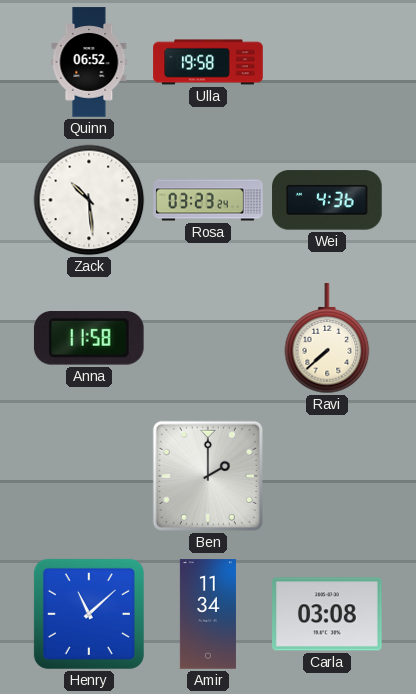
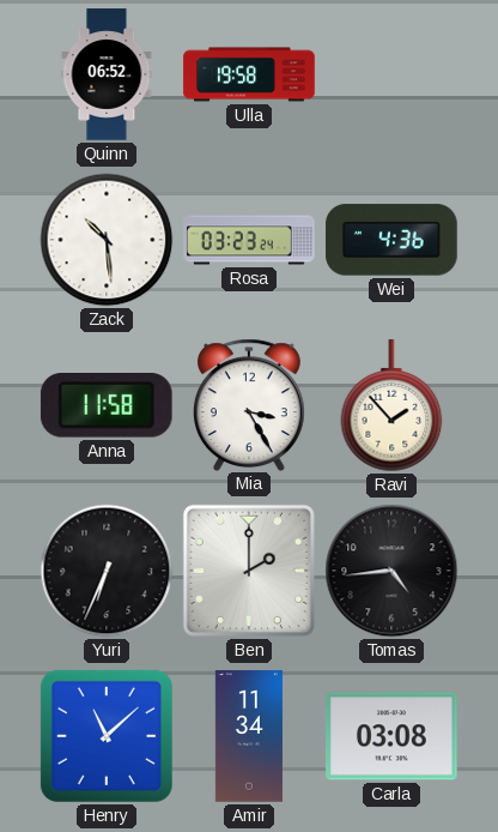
Mia: none -> 3:25 (249, 404)
Ravi: 7:38 -> 1:53 (391, 406)
Yuri: none -> 6:34 (107, 571)
Tomas: none -> 4:44 (391, 571)
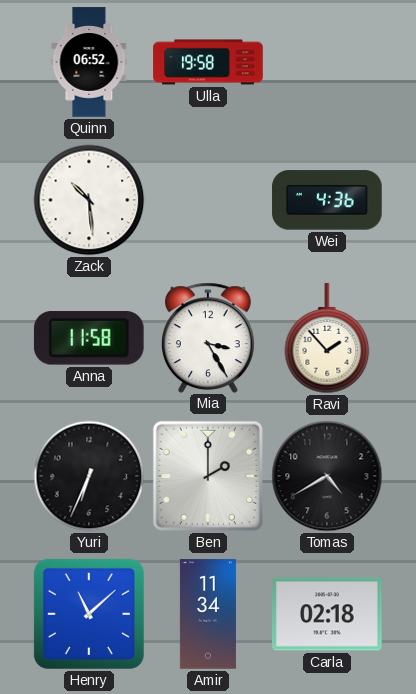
Rosa: 03:23 -> none (249, 240)
Tomas: 4:44 -> 4:40 (327, 476)
Carla: 03:08 -> 02:18 (327, 614)
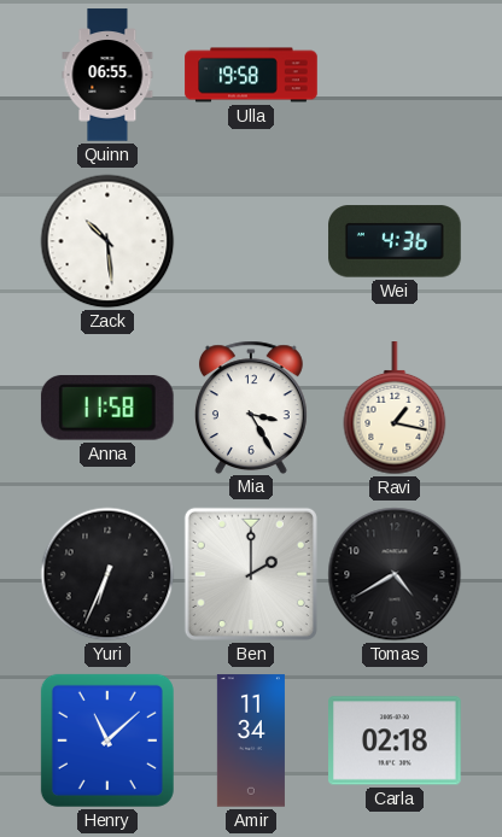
Quinn: 06:52 -> 06:55 (107, 75)
Ravi: 1:53 -> 1:17 (395, 409)
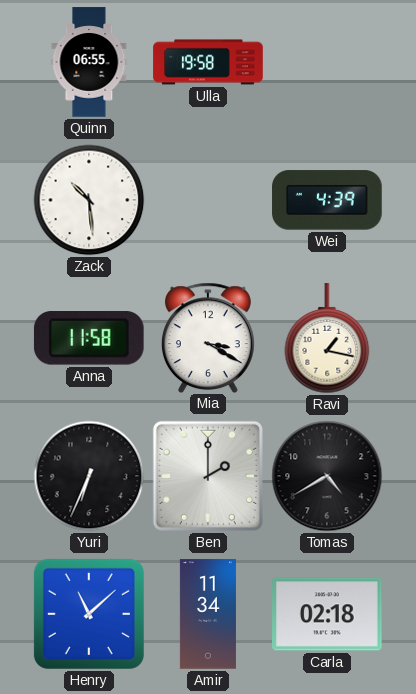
Wei: 4:36 -> 4:39 (327, 200)
Mia: 3:25 -> 3:20 (208, 337)
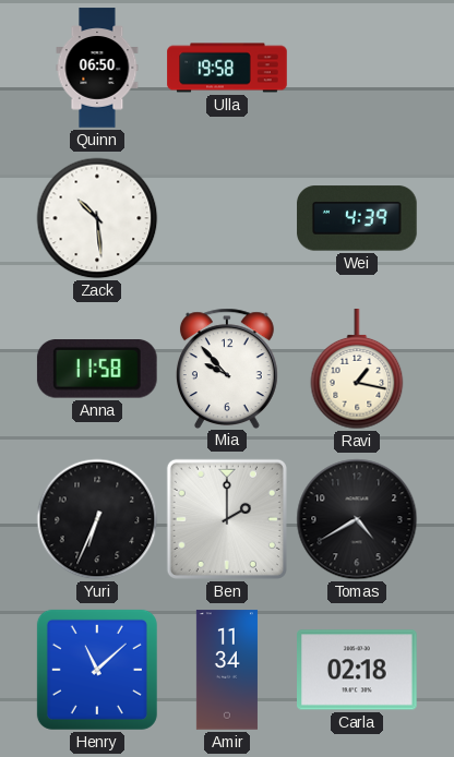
Quinn: 06:55 -> 06:50 (97, 68)
Mia: 3:20 -> 9:53 (227, 368)
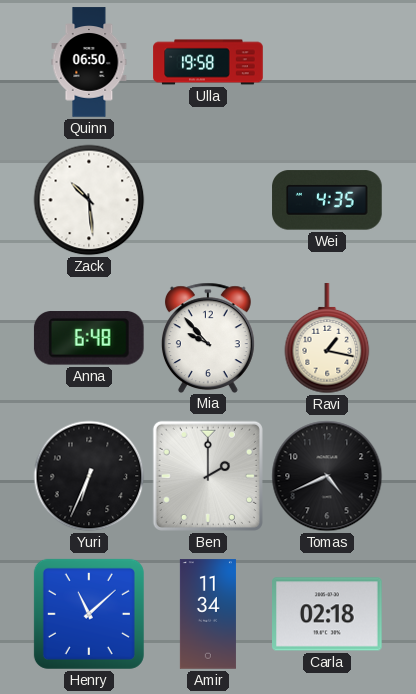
Wei: 4:39 -> 4:35 (327, 200)
Anna: 11:58 -> 6:48 (89, 339)
Tomas: 4:40 -> 4:41 (327, 476)
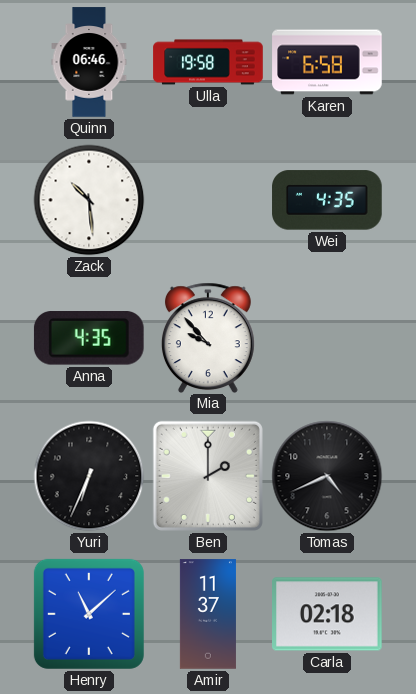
Quinn: 06:50 -> 06:46 (89, 62)
Karen: none -> 6:58 (327, 62)
Anna: 6:48 -> 4:35 (89, 339)
Ravi: 1:17 -> none (327, 339)
Amir: 11:34 -> 11:37 (208, 614)
